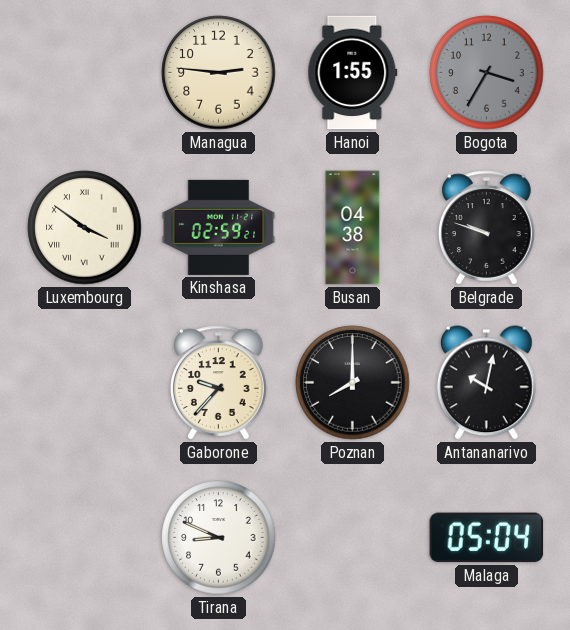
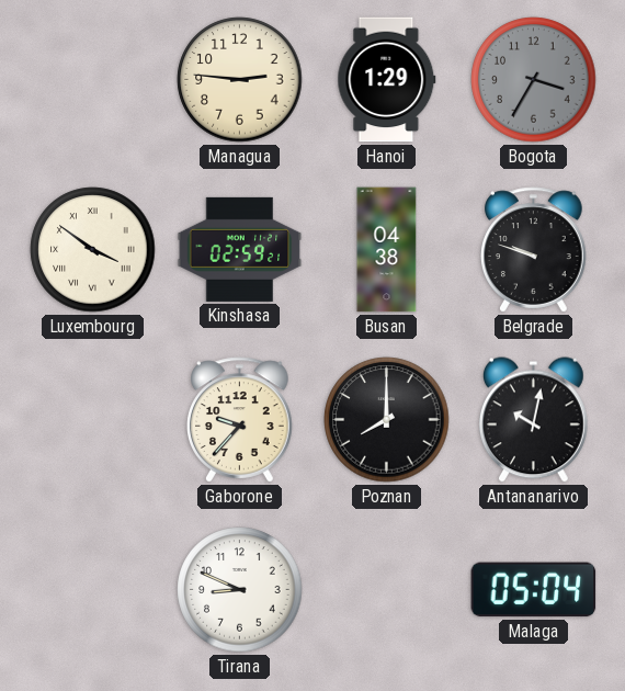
Hanoi: 1:55 -> 1:29 (387, 80)
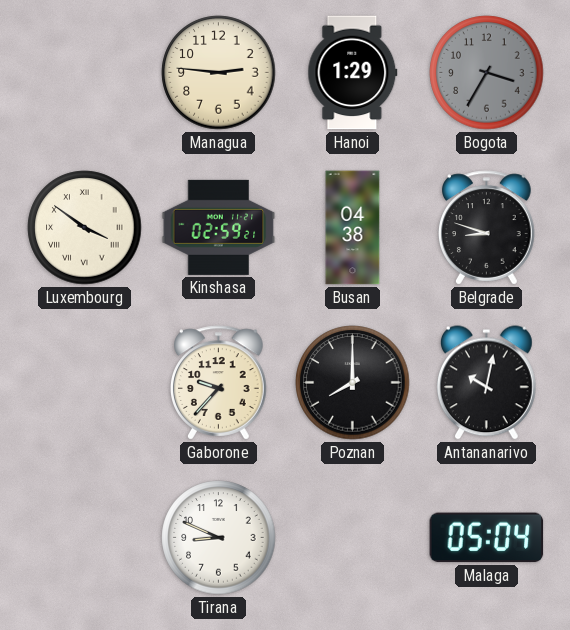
Belgrade: 9:48 -> 8:48 (487, 228)
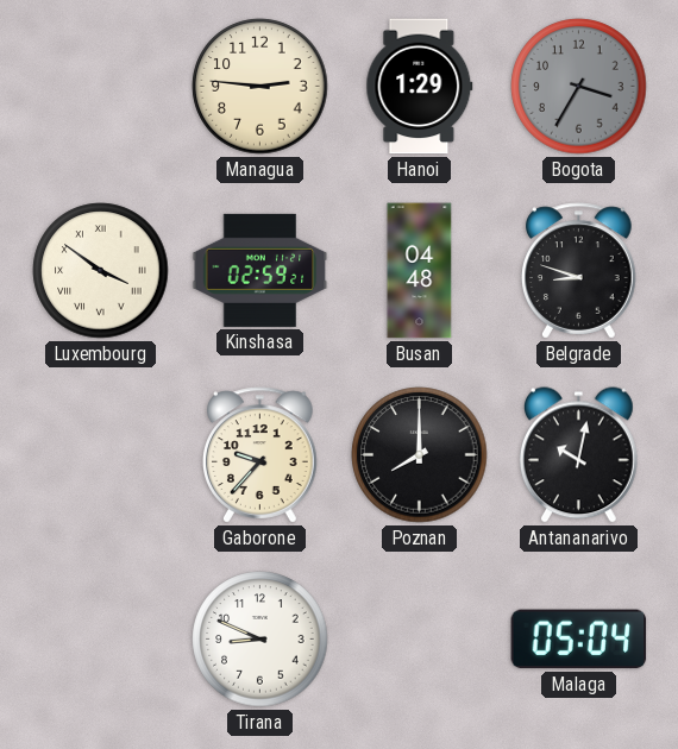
Busan: 04:38 -> 04:48 (420, 271)
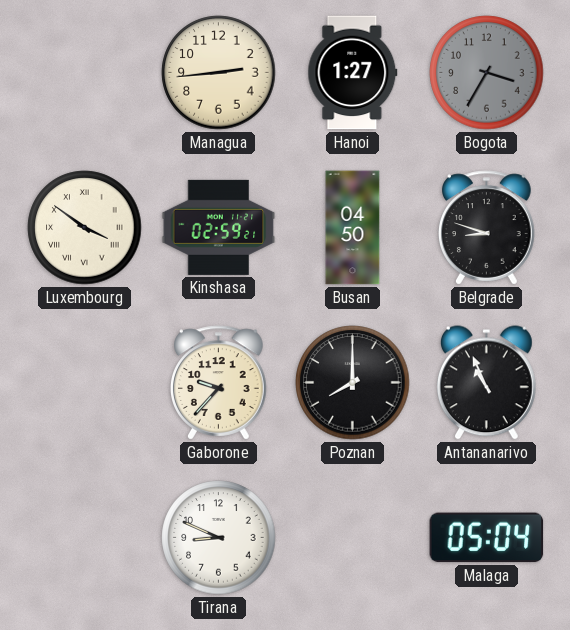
Managua: 2:46 -> 2:44 (219, 73)
Hanoi: 1:29 -> 1:27 (353, 73)
Busan: 04:48 -> 04:50 (353, 228)
Antananarivo: 10:02 -> 10:56 (487, 383)
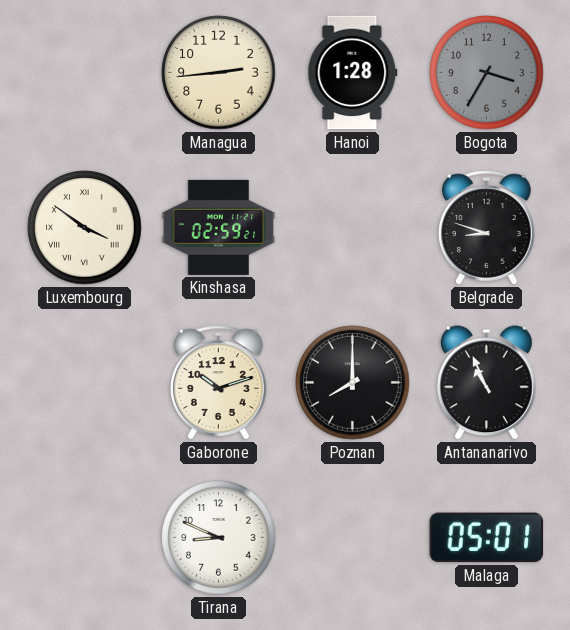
Hanoi: 1:27 -> 1:28 (353, 73)
Busan: 04:50 -> none (353, 228)
Gaborone: 9:37 -> 10:12 (219, 383)
Malaga: 05:04 -> 05:01 (487, 538)
